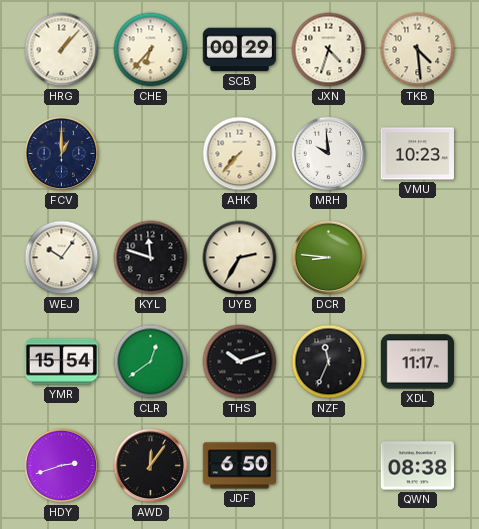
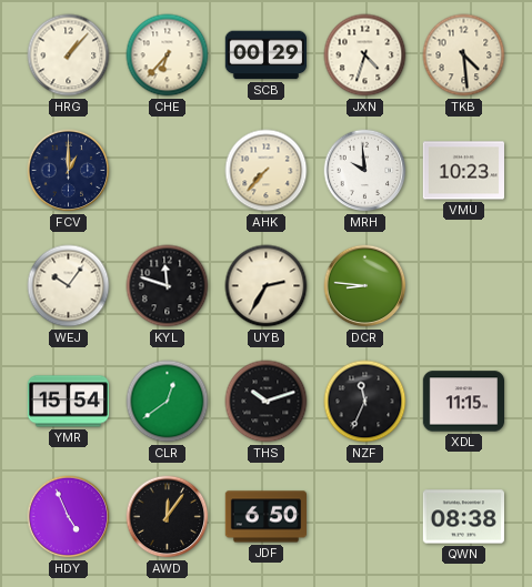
XDL: 11:17 -> 11:15 (463, 402)
HDY: 2:42 -> 4:56 (69, 517)
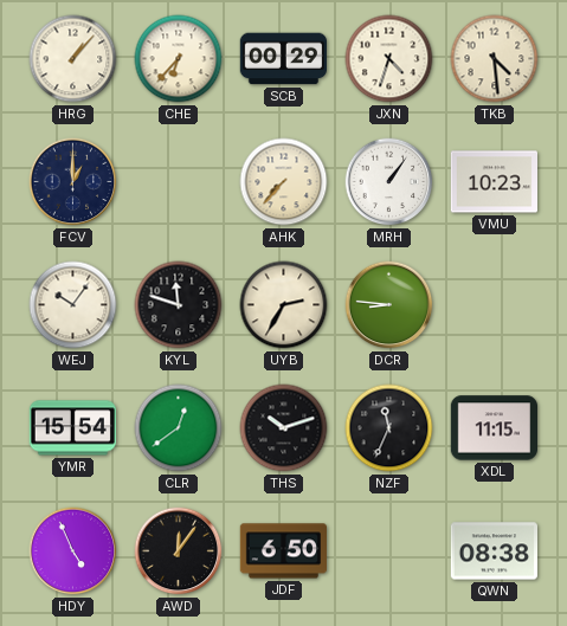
MRH: 9:59 -> 1:06 (389, 182)
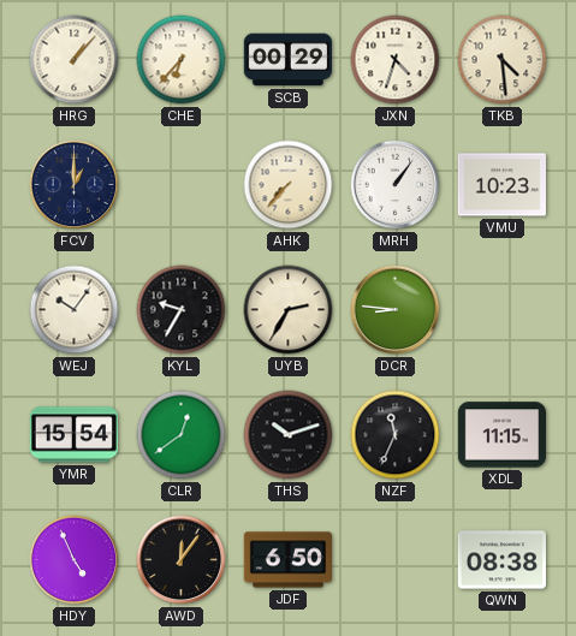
KYL: 11:48 -> 9:35 (182, 310)
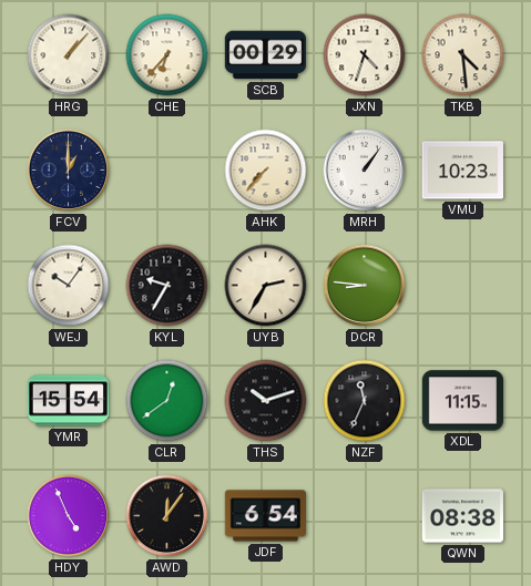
JDF: 6:50 -> 6:54 (265, 516)
